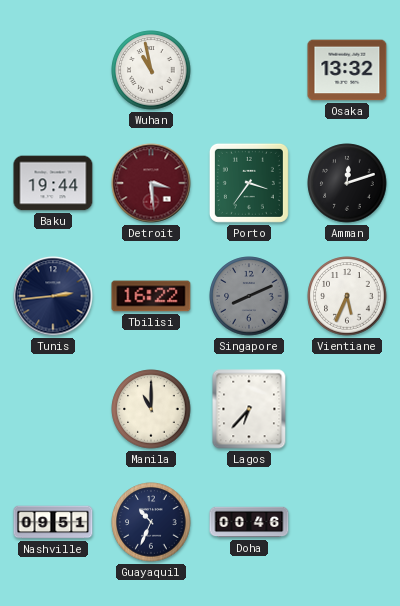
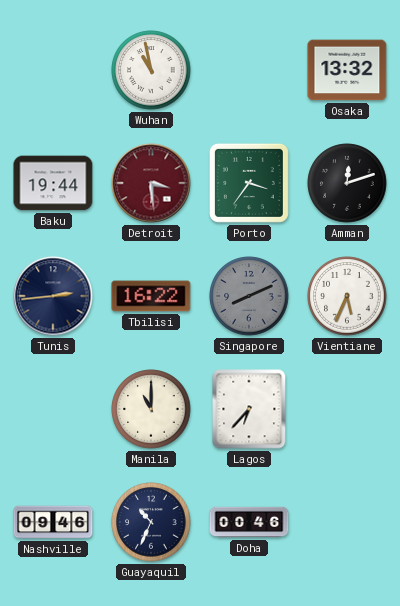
Nashville: 09:51 -> 09:46 (53, 522)
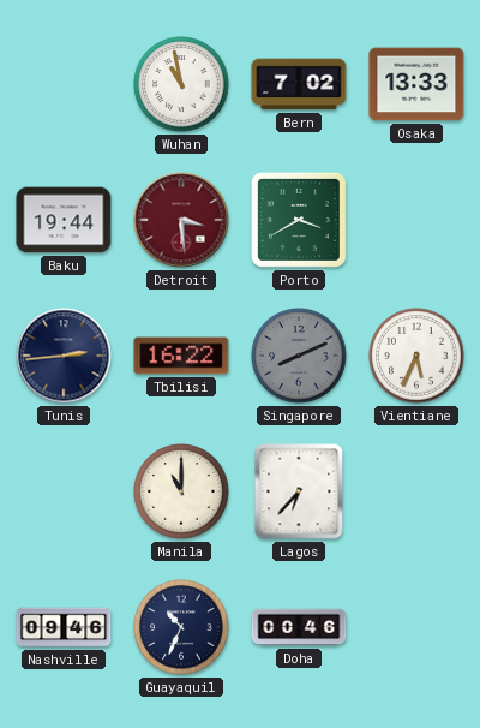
Bern: none -> 7:02 (299, 84)
Osaka: 13:32 -> 13:33 (416, 84)
Porto: 3:36 -> 3:40 (299, 220)
Amman: 12:12 -> none (347, 183)
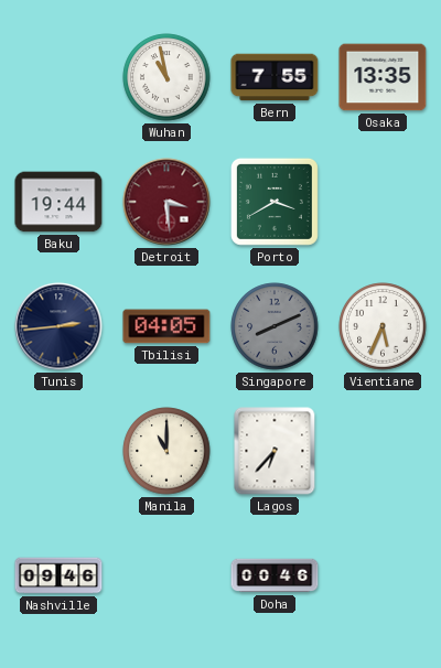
Bern: 7:02 -> 7:55 (275, 77)
Osaka: 13:33 -> 13:35 (383, 77)
Tbilisi: 16:22 -> 04:05 (166, 326)
Guayaquil: 10:34 -> none (181, 627)
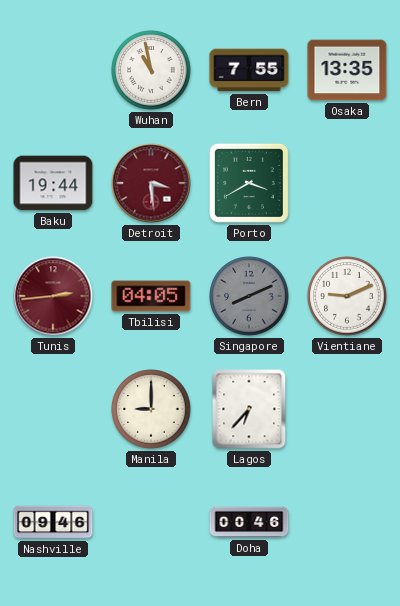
Tunis dial: navy -> burgundy (53, 296)
Vientiane: 5:34 -> 9:11 (347, 296)
Manila: 11:00 -> 9:00 (151, 409)
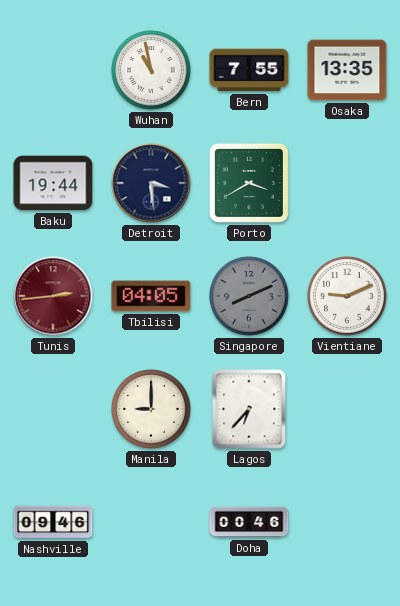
Detroit dial: burgundy -> navy (151, 183)
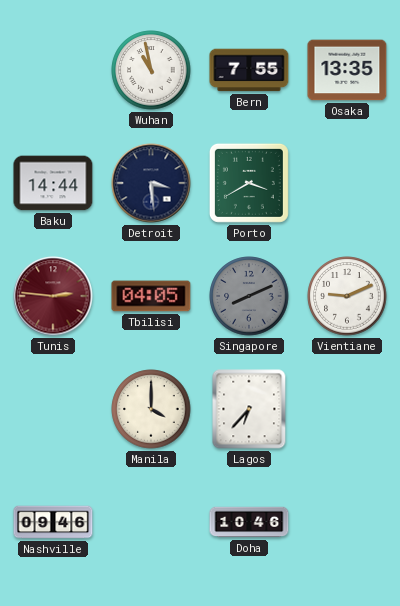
Baku: 19:44 -> 14:44 (53, 183)
Tunis: 2:44 -> 2:46 (53, 296)
Manila: 9:00 -> 4:00 (151, 409)
Doha: 00:46 -> 10:46 (249, 522)
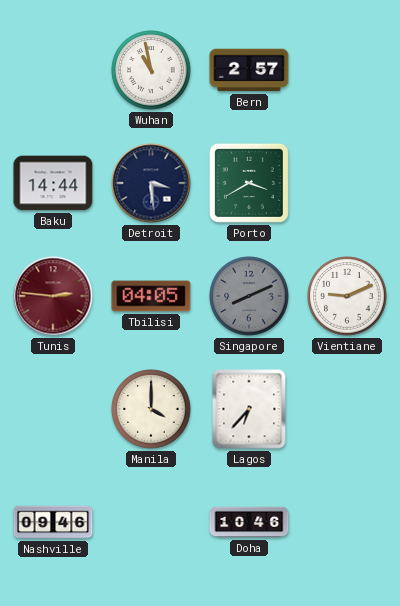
Bern: 7:55 -> 2:57 (249, 70)
Osaka: 13:35 -> none (347, 70)
